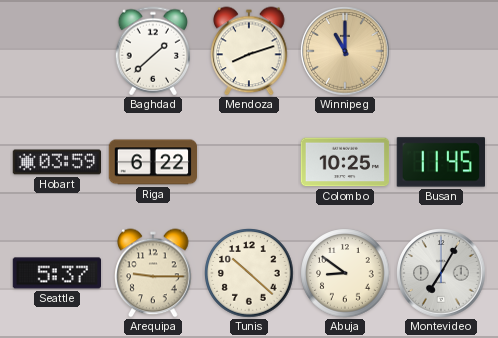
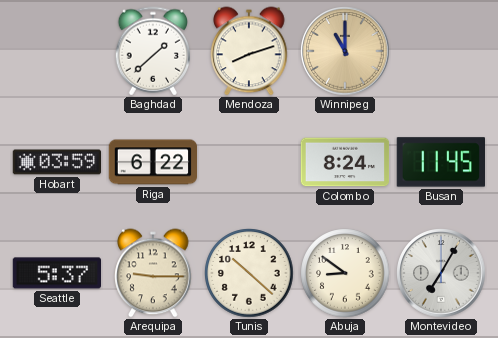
Colombo: 10:25 -> 8:24 (345, 162)
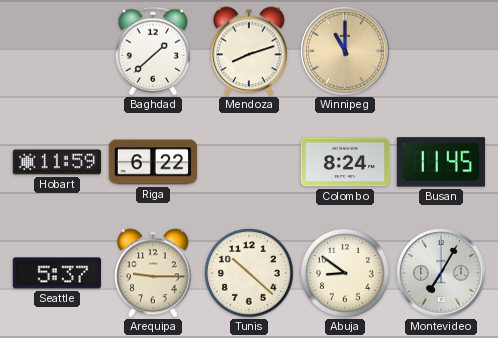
Hobart: 03:59 -> 11:59 (57, 162)
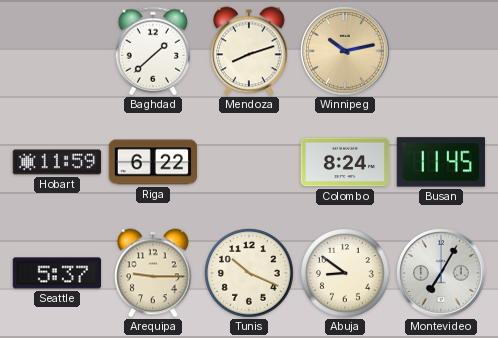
Winnipeg: 11:00 -> 10:13 (345, 51)
Tunis: 10:22 -> 10:19 (249, 273)
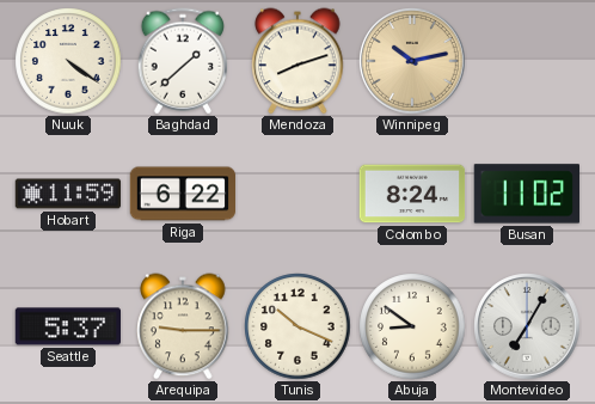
Nuuk: none -> 4:21 (68, 61)
Busan: 11:45 -> 11:02 (526, 194)
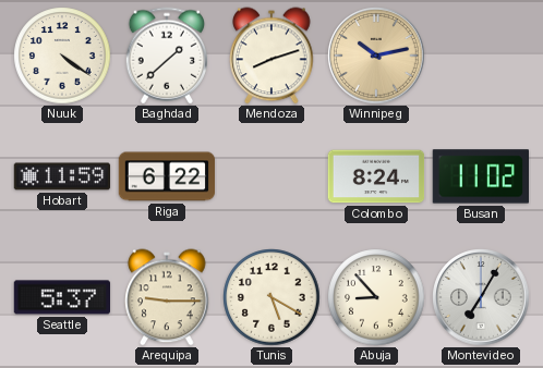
Tunis: 10:19 -> 5:20 (271, 297)
Abuja: 8:51 -> 8:53 (376, 297)
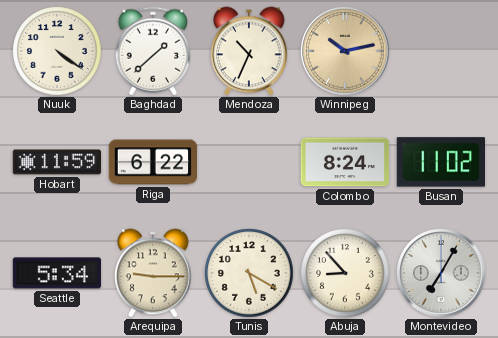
Mendoza: 8:12 -> 10:34 (249, 51)
Seattle: 5:37 -> 5:34 (56, 273)
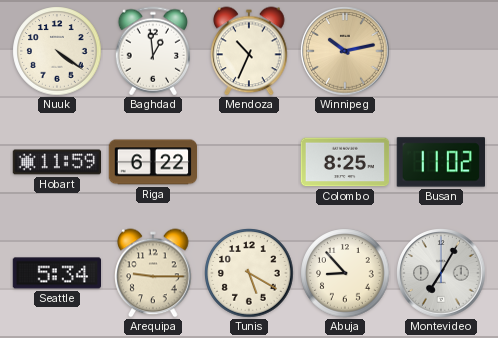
Baghdad: 1:38 -> 12:59 (153, 51)
Colombo: 8:24 -> 8:25 (345, 162)
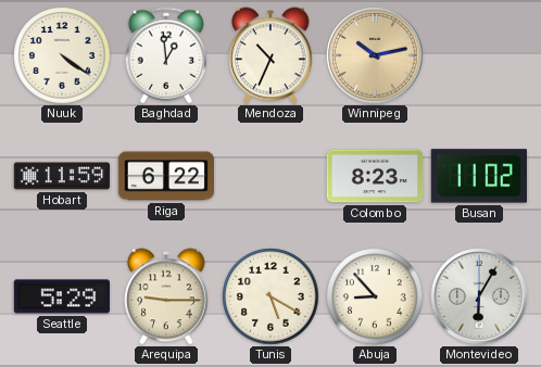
Colombo: 8:25 -> 8:23 (375, 176)
Seattle: 5:34 -> 5:29 (61, 296)
Montevideo: 7:05 -> 6:05 (479, 296)
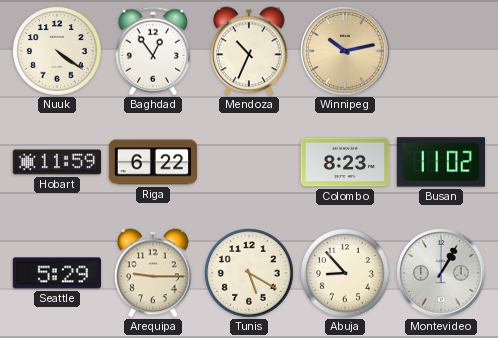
Baghdad: 12:59 -> 12:54 (153, 51)
Montevideo: 6:05 -> 1:05 (441, 273)
